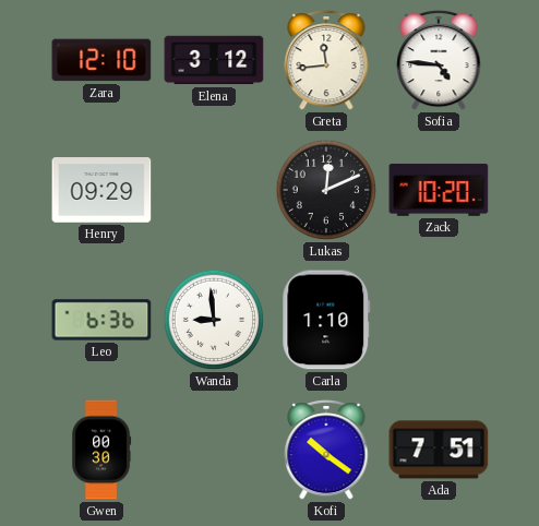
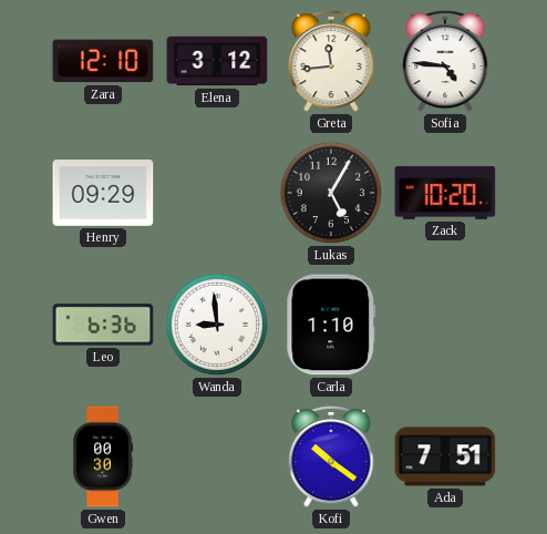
Lukas: 12:11 -> 5:05 (331, 193)
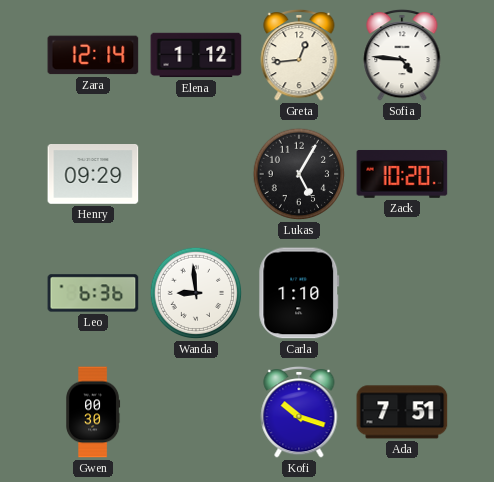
Zara: 12:10 -> 12:14 (93, 55)
Elena: 3:12 -> 1:12 (196, 55)
Greta: 11:44 -> 12:44 (299, 55)
Kofi: 10:21 -> 10:18 (299, 412)
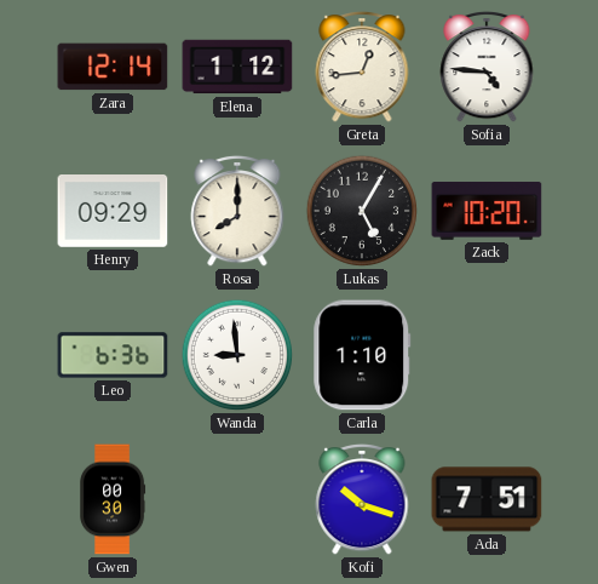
Rosa: none -> 8:00 (237, 211)
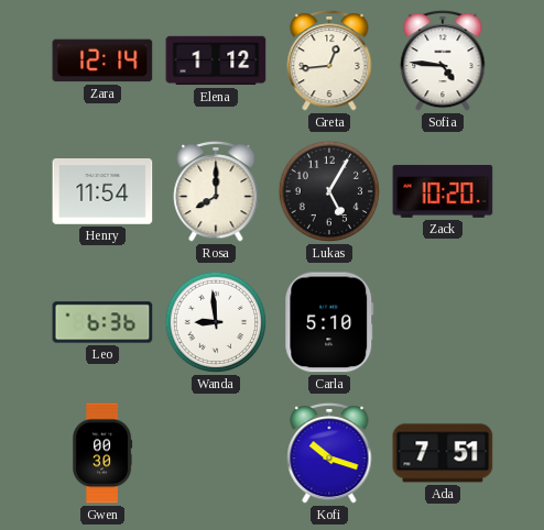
Henry: 09:29 -> 11:54 (102, 192)
Carla: 1:10 -> 5:10 (329, 322)
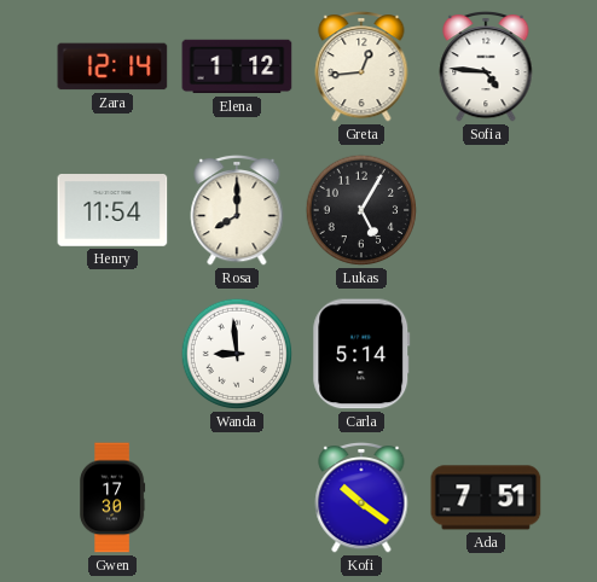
Zack: 10:20 -> none (443, 191)
Leo: 6:36 -> none (102, 322)
Carla: 5:10 -> 5:14 (361, 354)
Gwen: 00:30 -> 17:30 (114, 497)
Kofi: 10:18 -> 10:21 (361, 497)
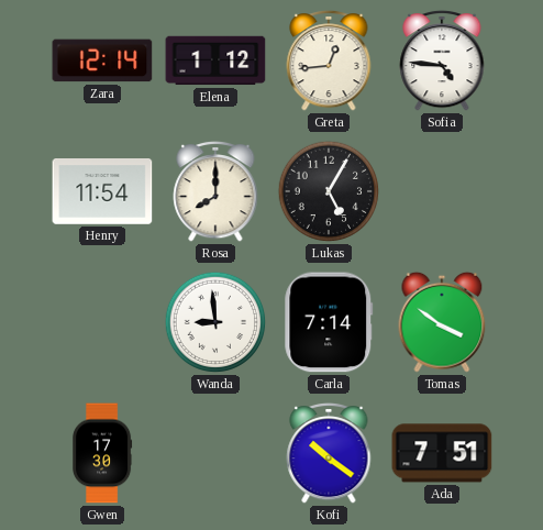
Carla: 5:14 -> 7:14 (329, 322)
Tomas: none -> 3:51 (442, 322)
